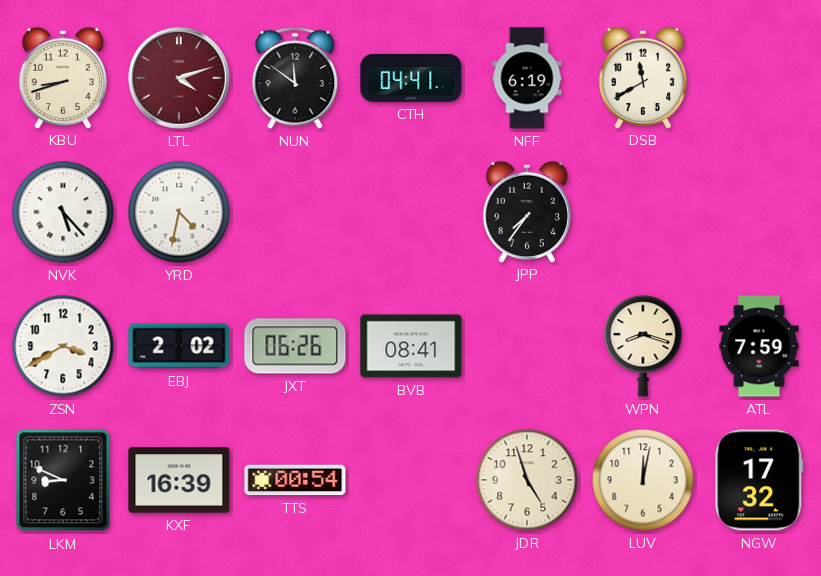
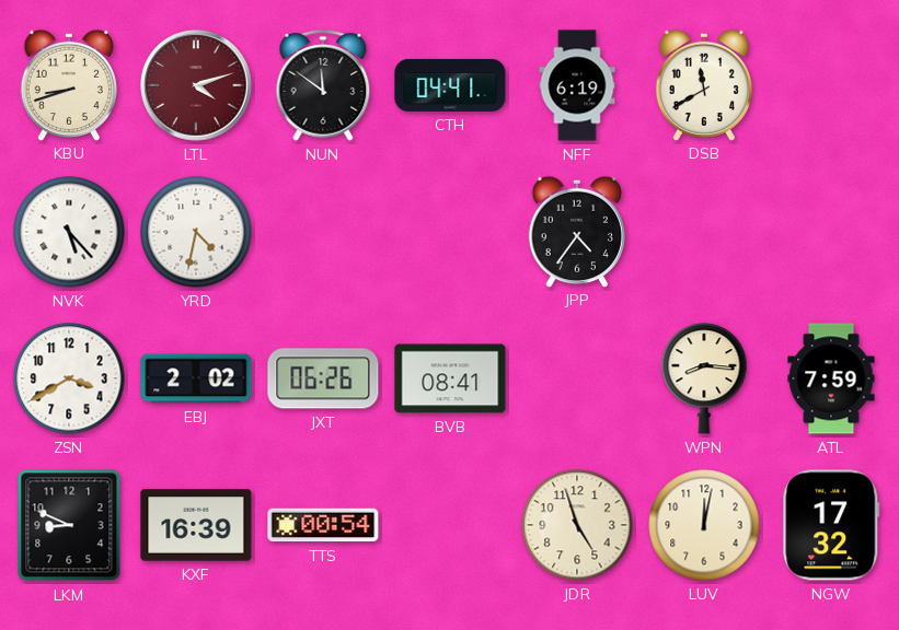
JPP: 7:36 -> 4:36 (576, 231)
WPN: 8:18 -> 8:16 (704, 378)
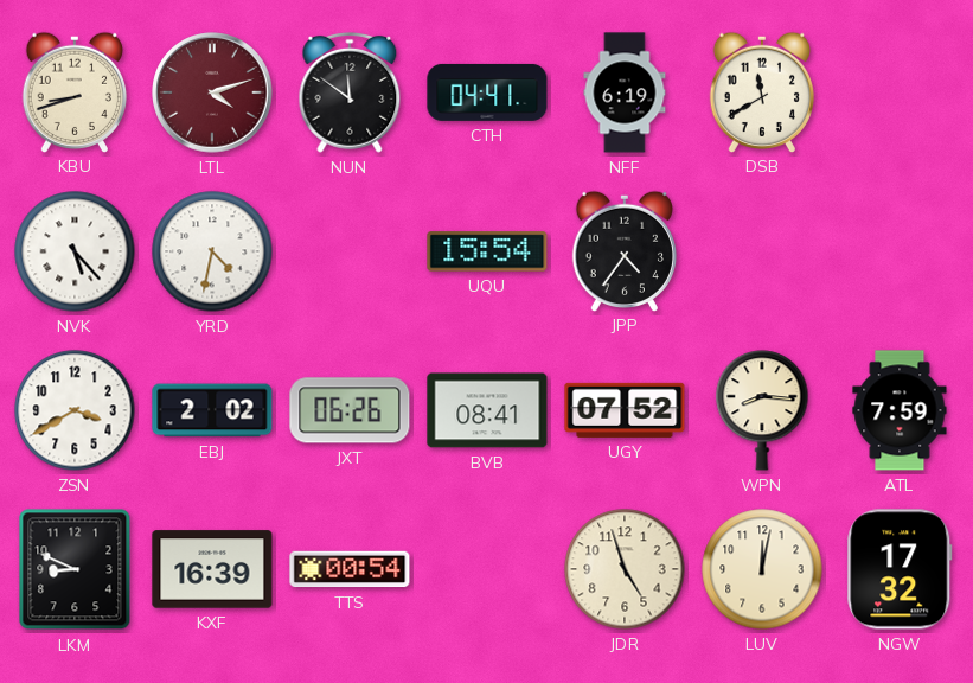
UQU: none -> 15:54 (487, 251)
UGY: none -> 07:52 (625, 410)
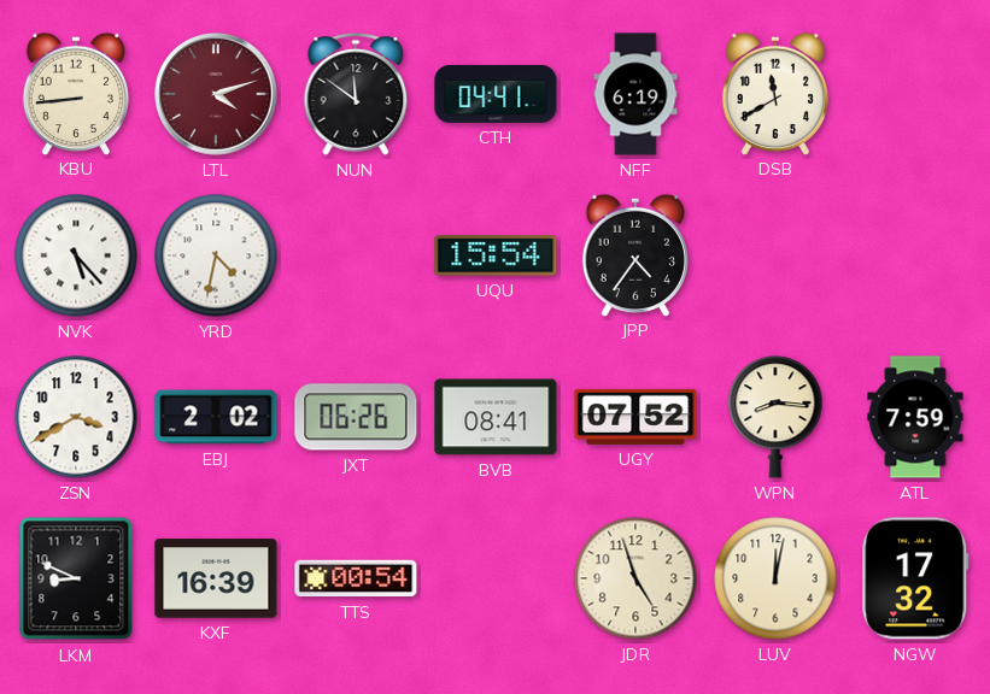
KBU: 8:42 -> 8:44 (75, 93)
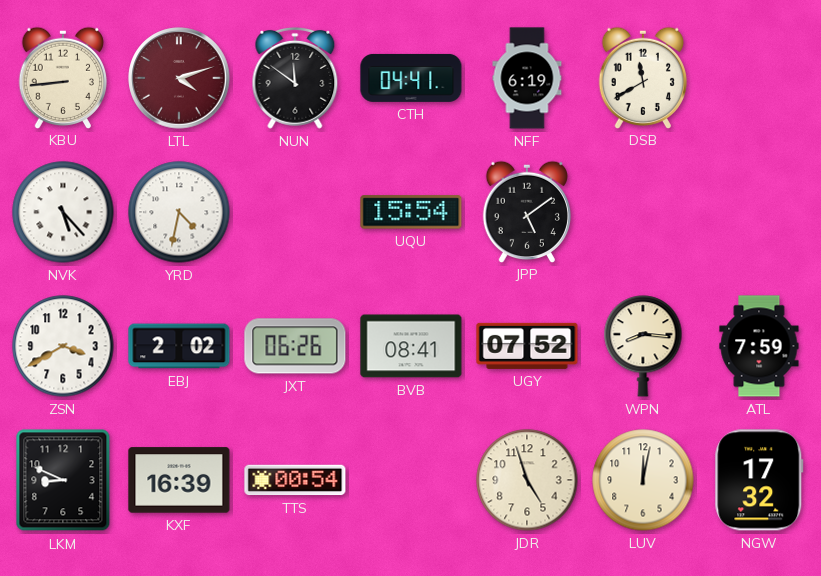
JPP: 4:36 -> 5:09 (526, 211)
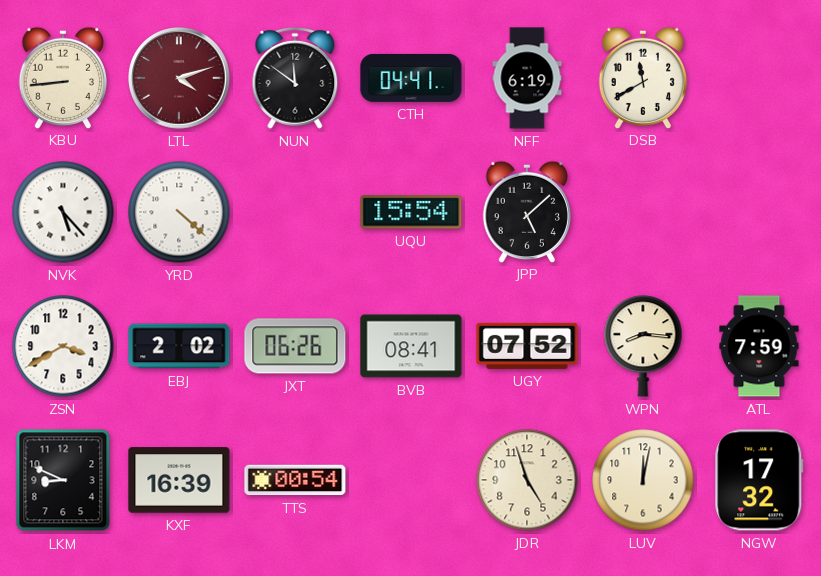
YRD: 4:32 -> 4:22 (179, 212)
JPP: 5:09 -> 5:08 (526, 211)
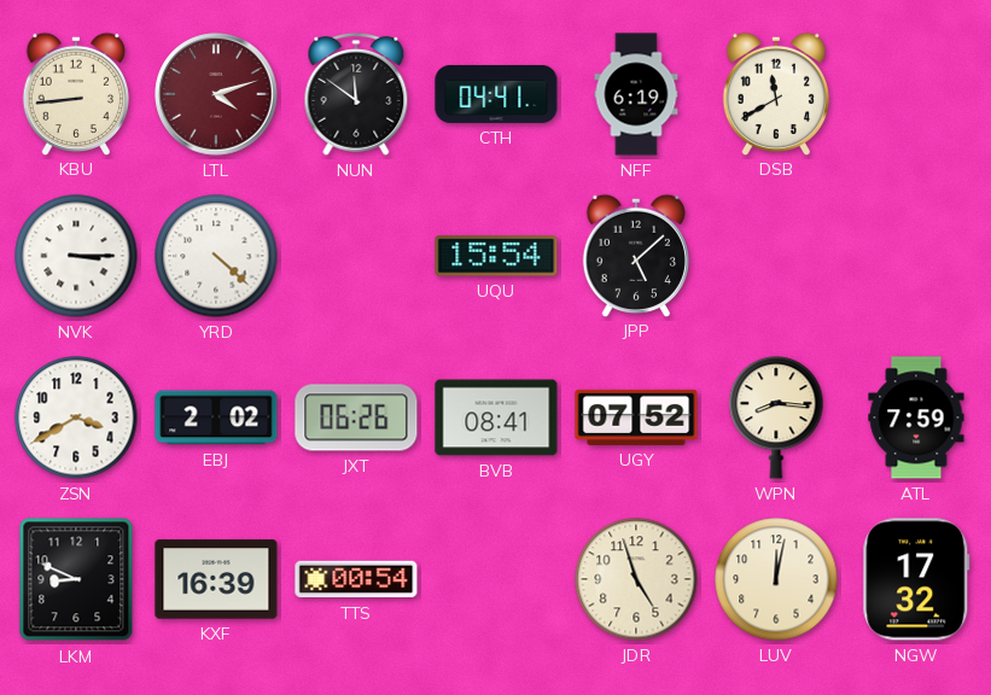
NVK: 5:23 -> 3:15 (76, 256)
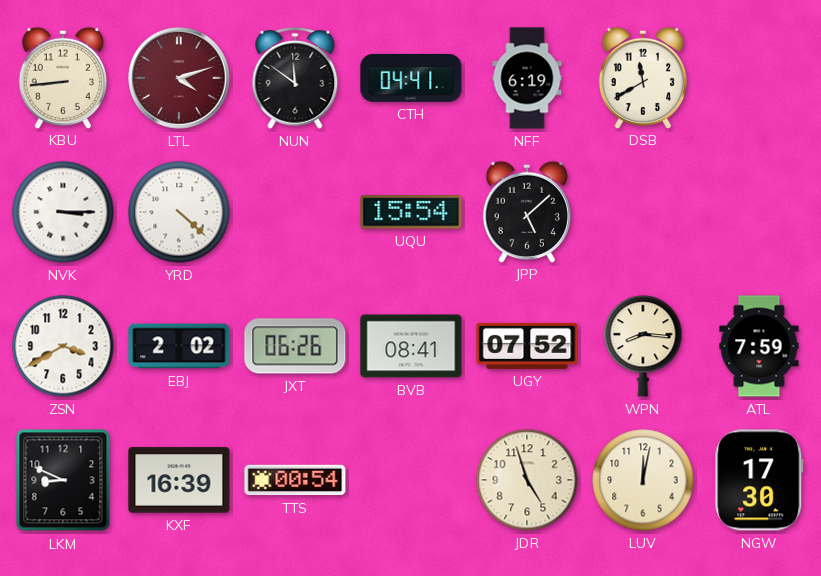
NGW: 17:32 -> 17:30 (759, 480)
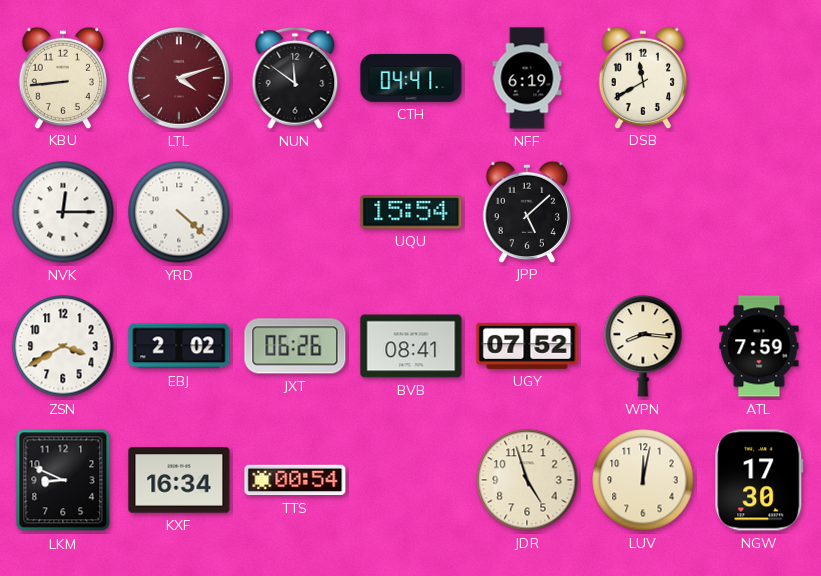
NVK: 3:15 -> 12:15 (63, 212)
KXF: 16:39 -> 16:34 (179, 480)
